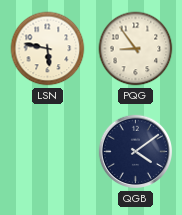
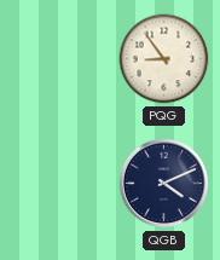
LSN: 5:47 -> none (48, 49)
QGB: 4:09 -> 4:11 (164, 184)
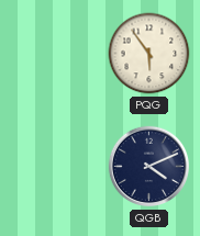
PQG: 8:54 -> 5:54 (149, 54)
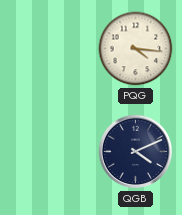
PQG: 5:54 -> 4:16 (136, 49)
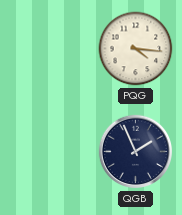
QGB: 4:11 -> 1:56 (136, 152)
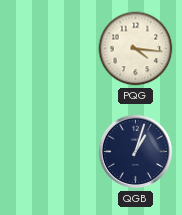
QGB: 1:56 -> 1:03 (136, 152)
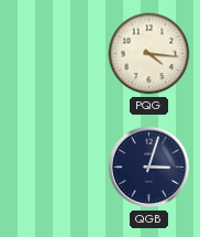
QGB: 1:03 -> 3:03 (149, 168)
